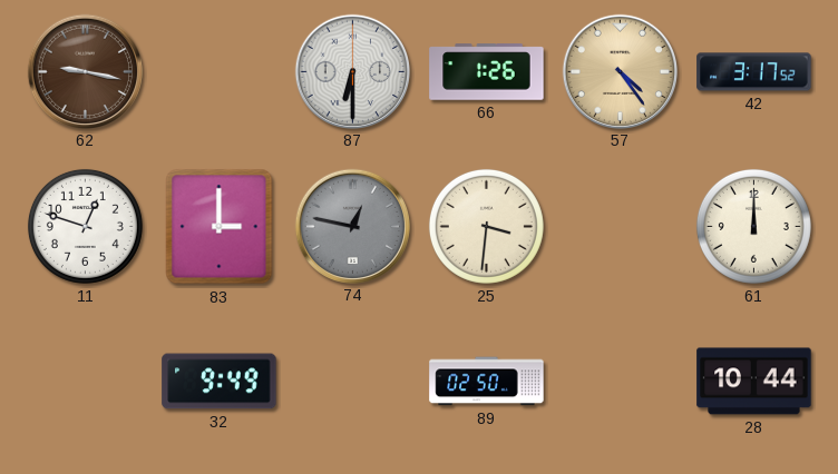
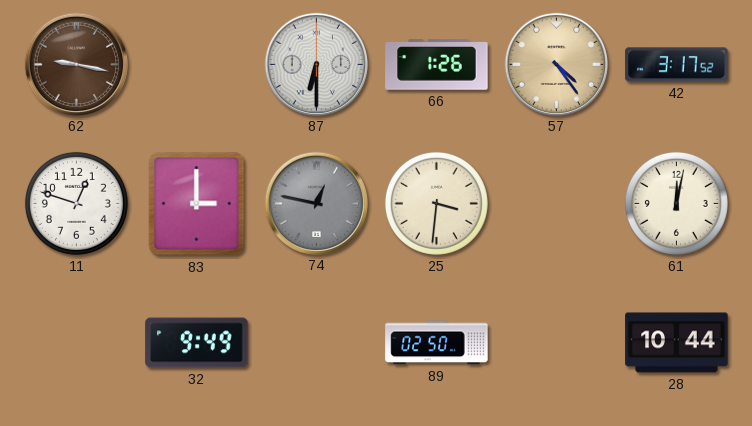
61: 12:00 -> 12:02 (676, 203)
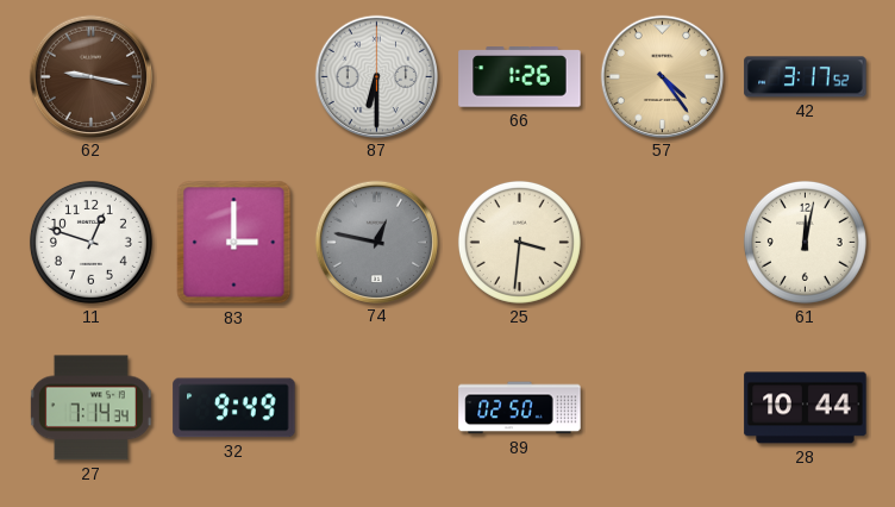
27: none -> 7:14 (90, 408)
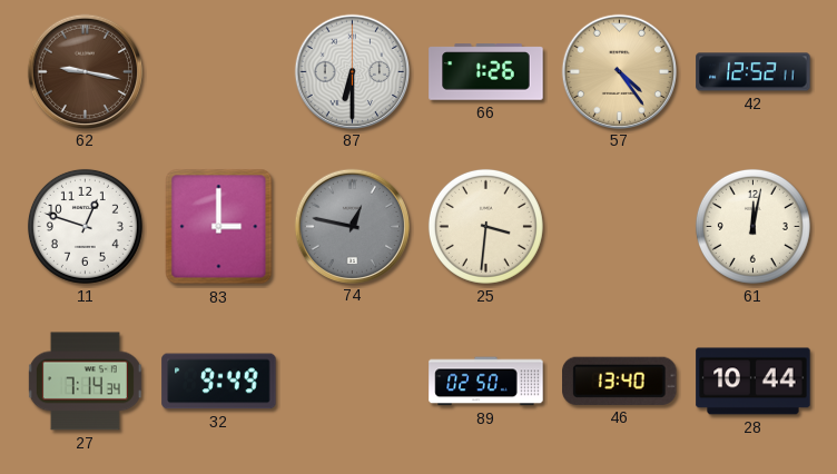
42: 3:17 -> 12:52 (754, 72)
46: none -> 13:40 (620, 381)
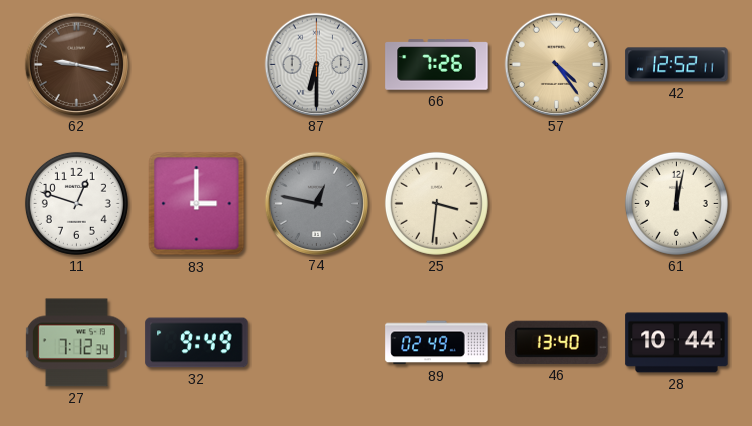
66: 1:26 -> 7:26 (437, 65)
27: 7:14 -> 7:12 (76, 343)
89: 02:50 -> 02:49 (437, 343)
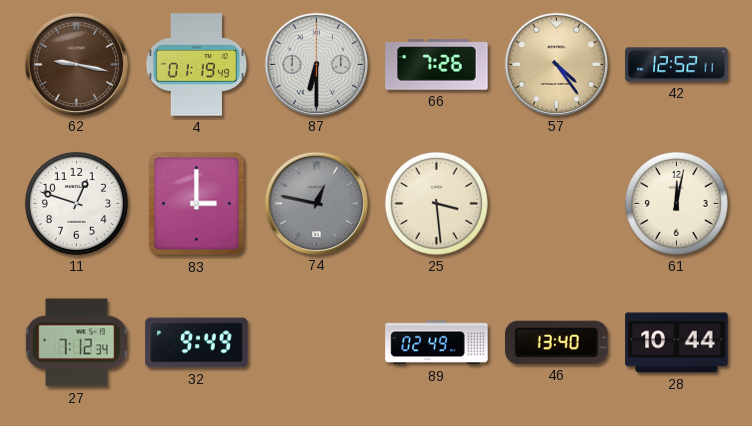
4: none -> 01:19 (196, 65)
25: 3:31 -> 3:29 (436, 203)
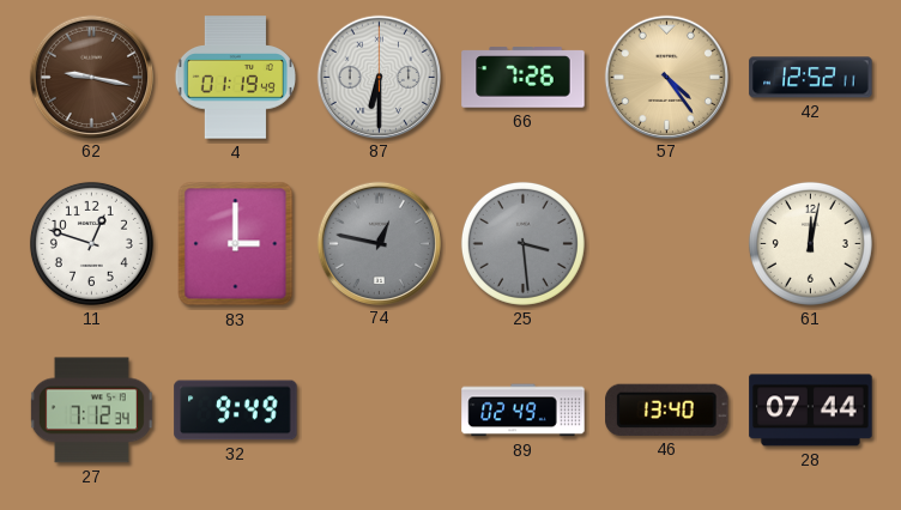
25 dial: cream -> grey (522, 243)
28: 10:44 -> 07:44 (811, 411)
